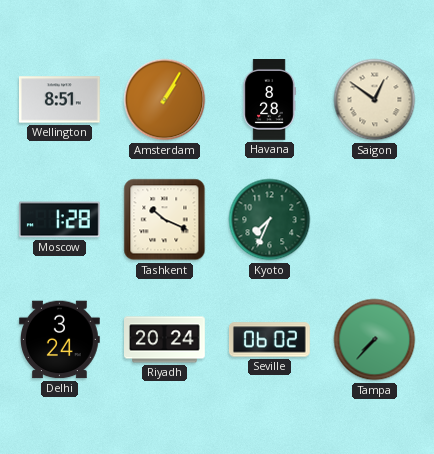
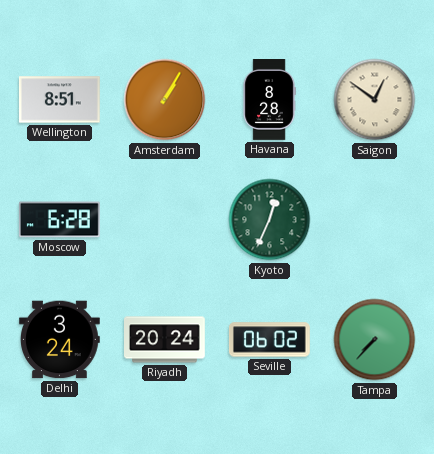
Moscow: 1:28 -> 6:28 (59, 220)
Tashkent: 10:19 -> none (165, 220)
Kyoto: 7:34 -> 12:34 (270, 220)
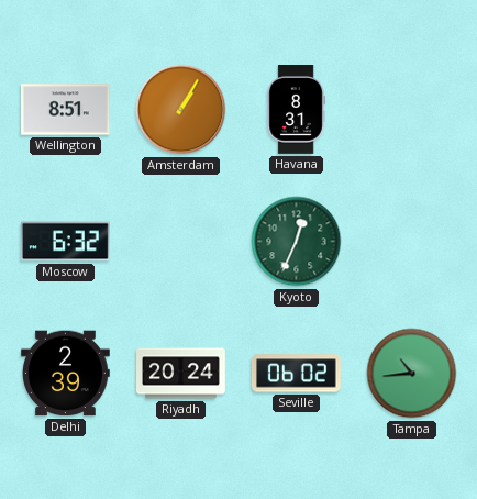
Havana: 8:28 -> 8:31 (296, 110)
Saigon: 12:51 -> none (375, 100)
Moscow: 6:28 -> 6:32 (65, 242)
Delhi: 3:24 -> 2:39 (65, 374)
Tampa: 7:37 -> 10:44 (412, 374)
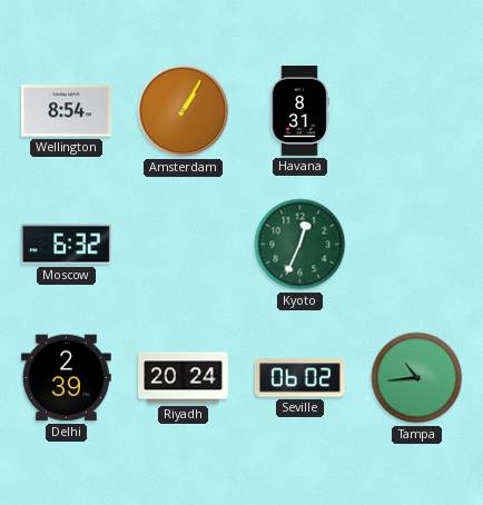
Wellington: 8:51 -> 8:54 (66, 111)
